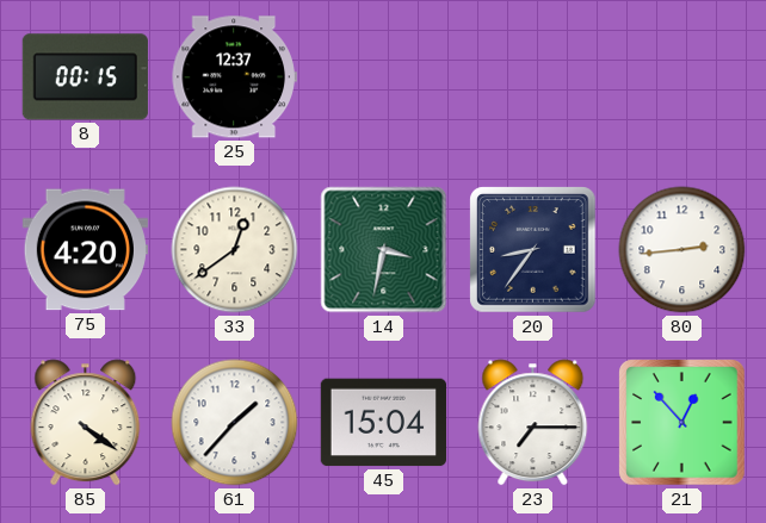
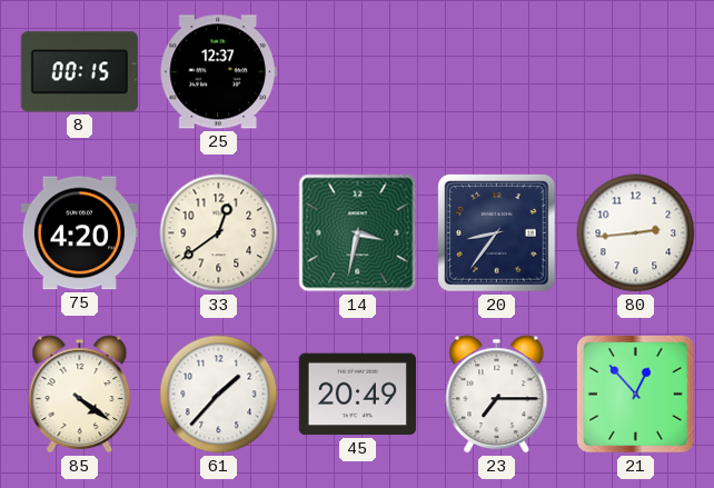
45: 15:04 -> 20:49 (357, 395)
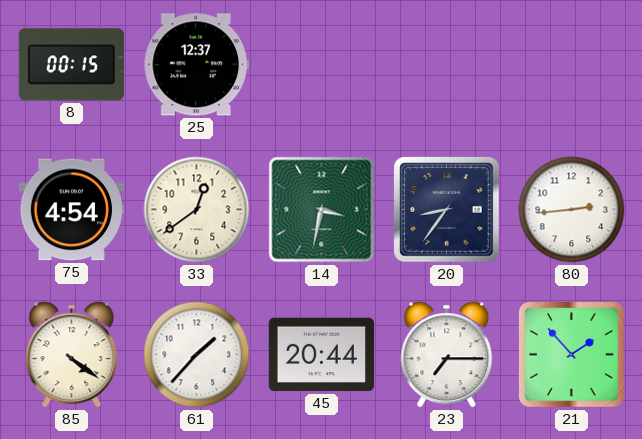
75: 4:20 -> 4:54 (71, 210)
45: 20:49 -> 20:44 (321, 355)
21: 12:53 -> 1:53 (572, 355)
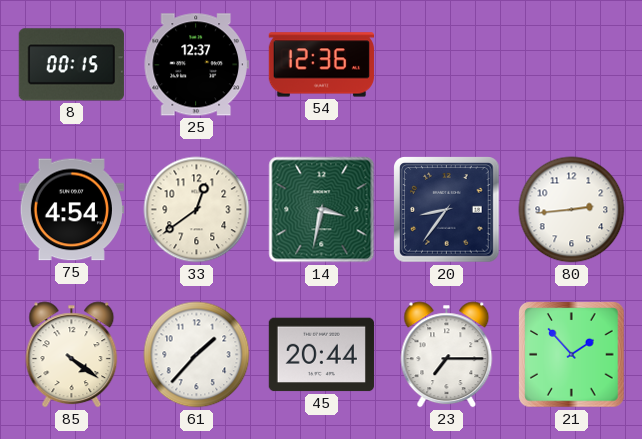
54: none -> 12:36 (321, 65)
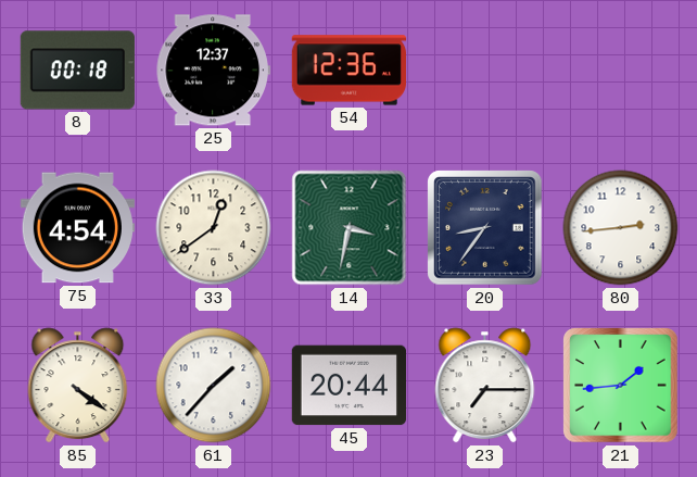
8: 00:15 -> 00:18 (77, 71)
21: 1:53 -> 1:44 (621, 386)
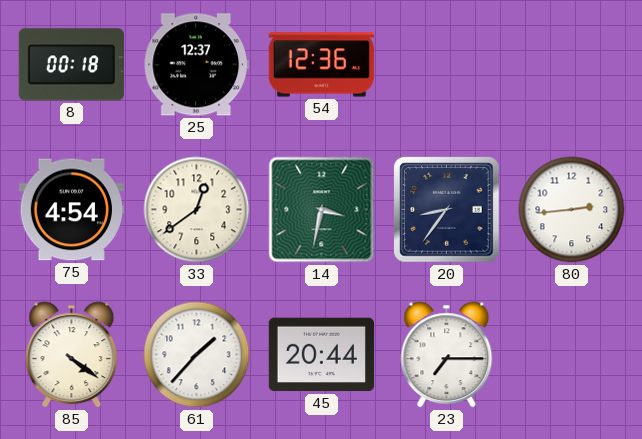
21: 1:44 -> none (621, 386)
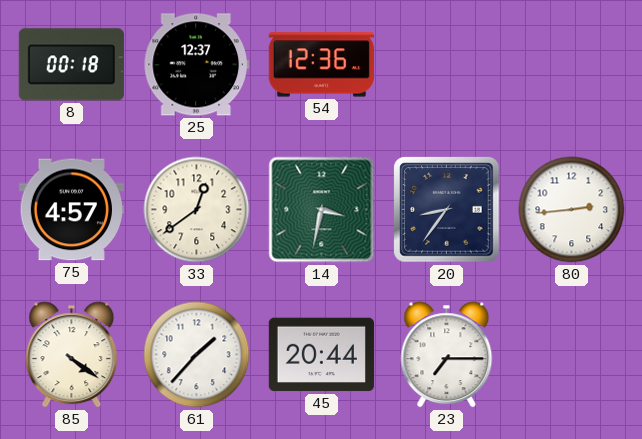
75: 4:54 -> 4:57 (71, 210)
